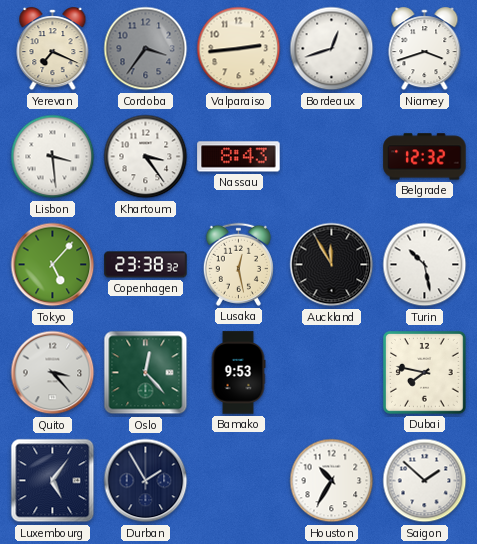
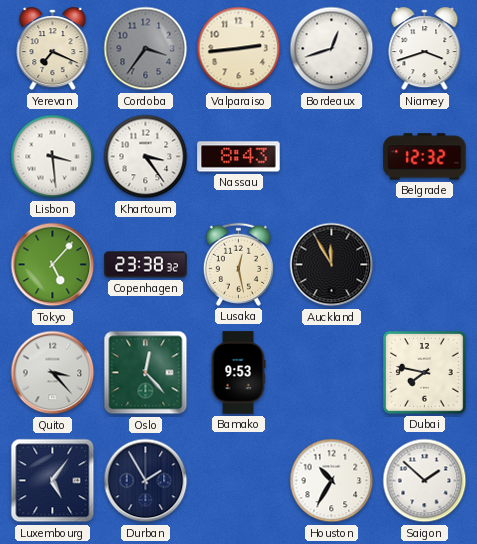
Turin: 10:28 -> none (425, 265)
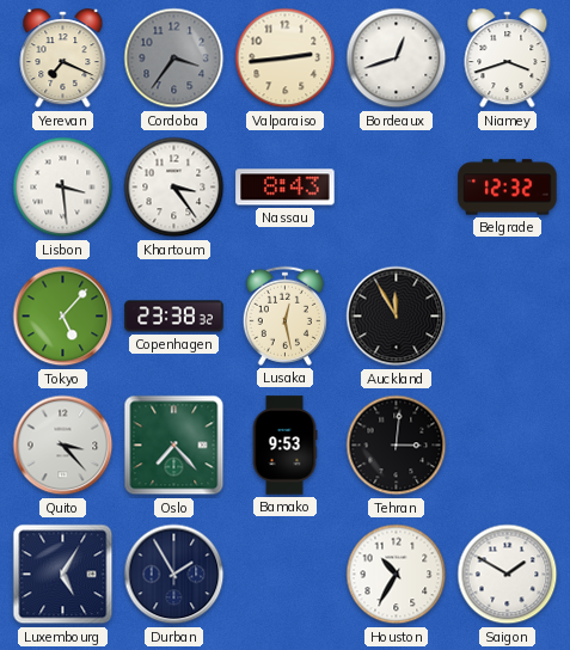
Oslo: 12:23 -> 7:23 (174, 446)
Tehran: none -> 3:01 (397, 446)
Dubai: 7:47 -> none (425, 373)
Luxembourg: 5:06 -> 5:05 (63, 575)
Saigon: 1:52 -> 1:50 (508, 575)
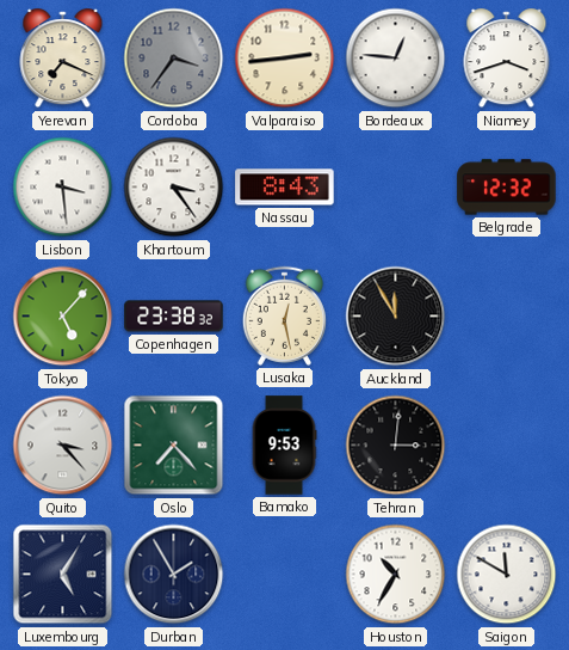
Bordeaux: 12:42 -> 12:46 (396, 59)
Saigon: 1:50 -> 11:50 (507, 575)
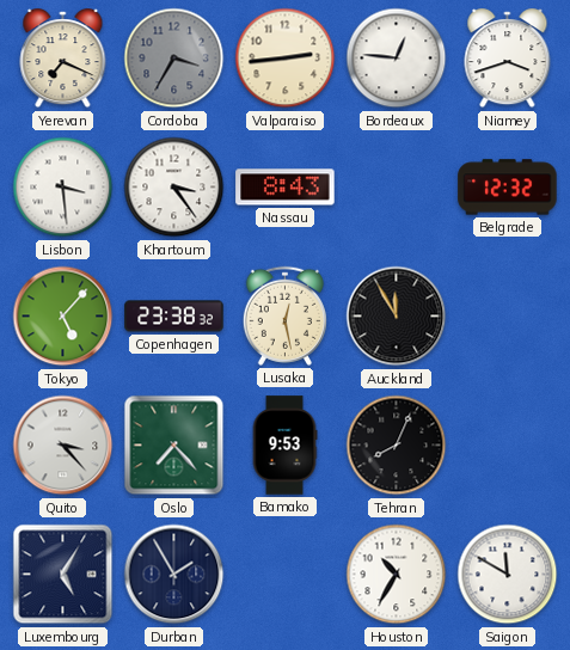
Cordoba: 3:36 -> 3:35 (174, 59)
Tehran: 3:01 -> 8:04 (397, 446)
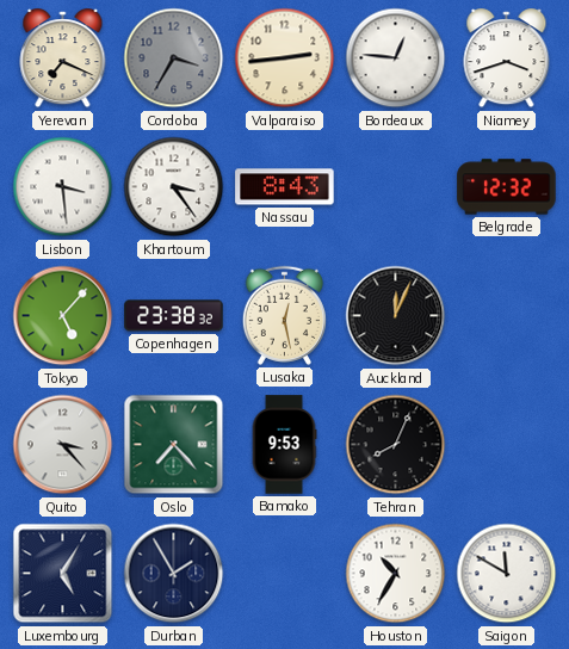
Auckland: 11:55 -> 12:04 (396, 316)
